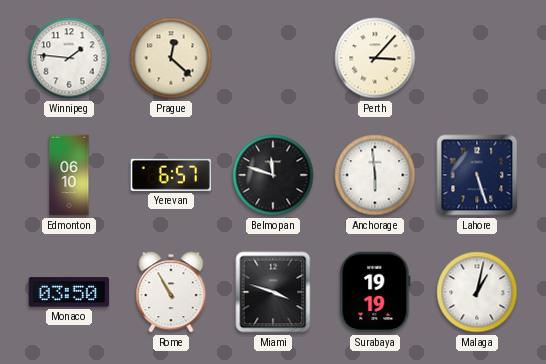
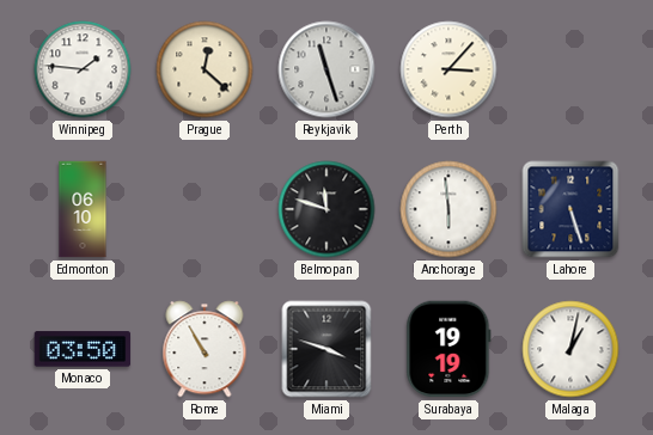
Reykjavik: none -> 11:27 (326, 69)
Yerevan: 6:57 -> none (171, 175)
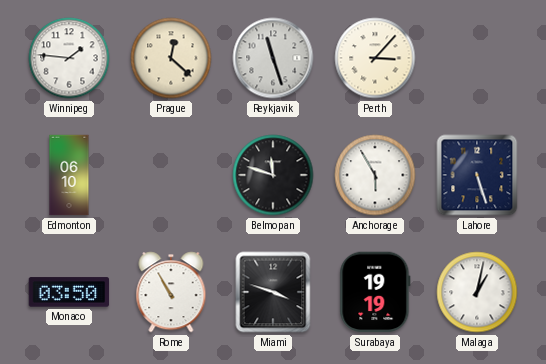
Anchorage: 5:59 -> 5:55 (375, 175)
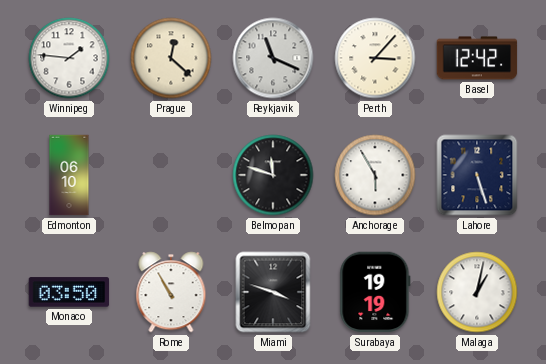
Reykjavik: 11:27 -> 11:19 (273, 58)
Basel: none -> 12:42 (477, 58)
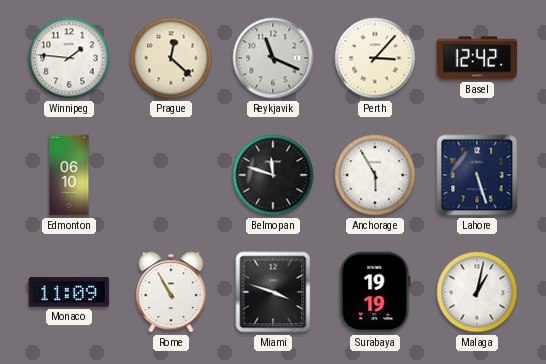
Monaco: 03:50 -> 11:09 (69, 292)
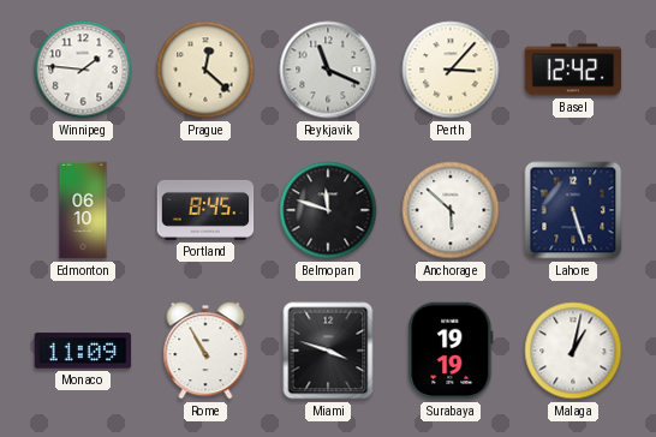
Portland: none -> 8:45 (205, 210)
Anchorage: 5:55 -> 5:52 (451, 210)
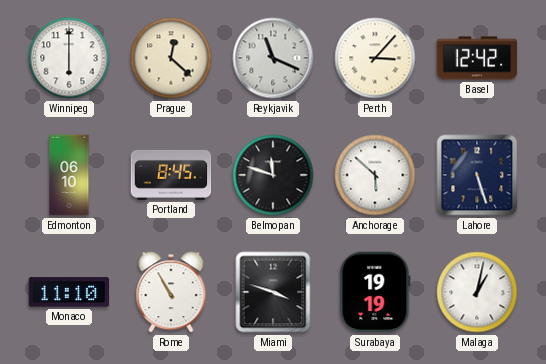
Winnipeg: 1:46 -> 6:00 (69, 58)
Monaco: 11:09 -> 11:10 (69, 292)
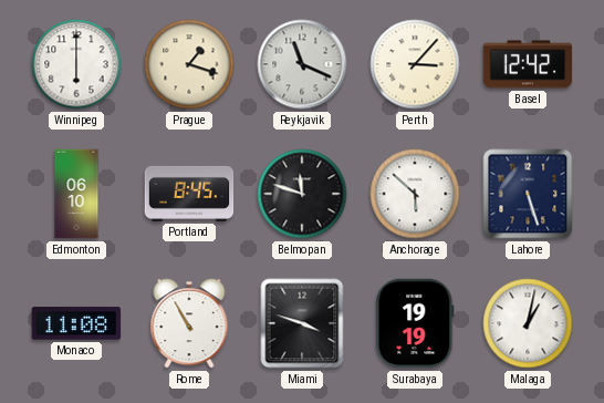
Prague: 12:22 -> 1:18 (189, 64)
Monaco: 11:10 -> 11:08 (76, 323)
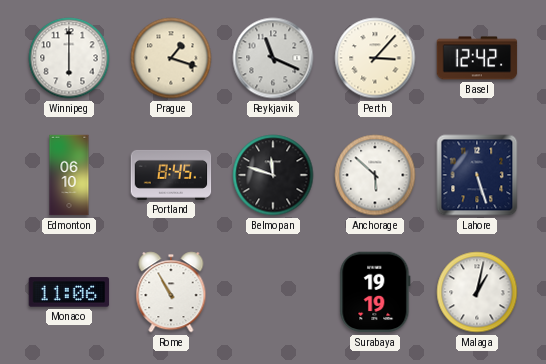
Monaco: 11:08 -> 11:06 (69, 292)
Miami: 3:48 -> none (302, 323)
